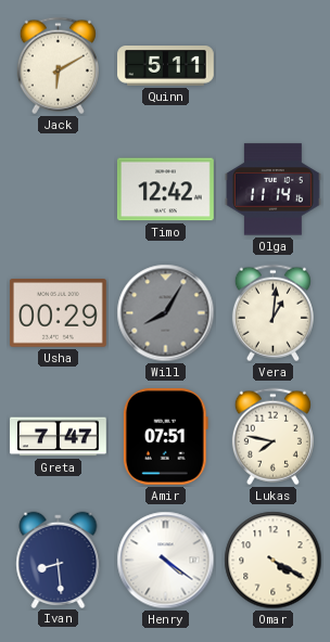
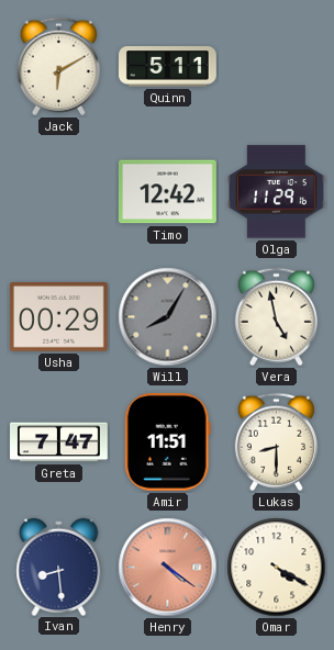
Olga: 11:14 -> 11:29 (277, 192)
Vera: 1:01 -> 4:58 (276, 317)
Amir: 07:51 -> 11:51 (167, 441)
Lukas: 7:47 -> 8:30 (276, 442)
Henry dial: white -> salmon (168, 568)
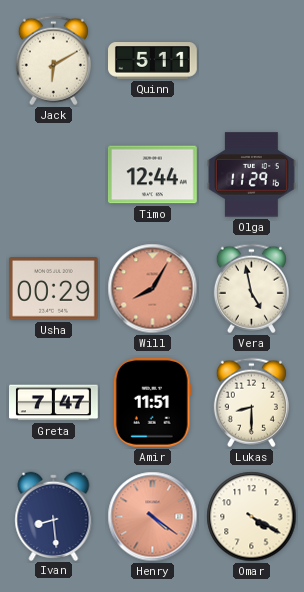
Timo: 12:42 -> 12:44 (152, 175)
Will dial: grey -> salmon (153, 289)
